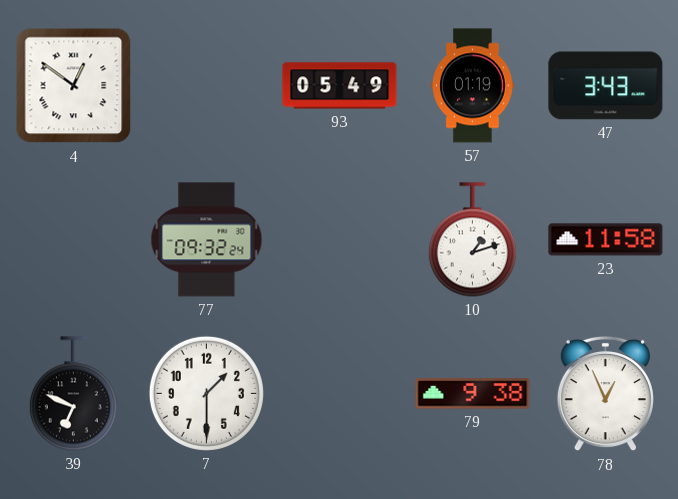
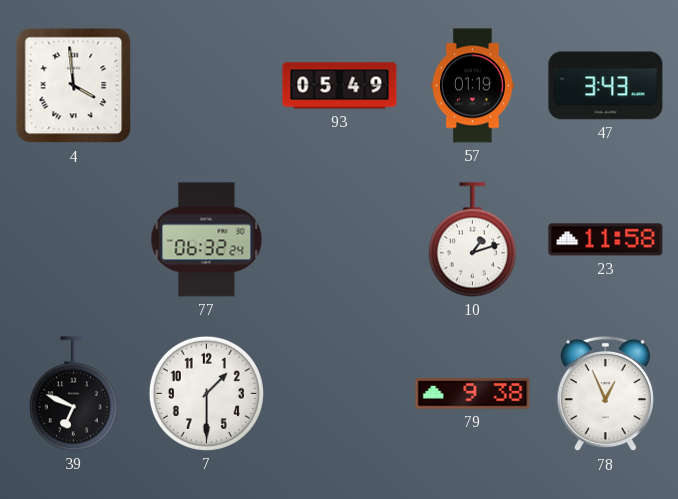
4: 12:51 -> 3:59 (74, 86)
77: 09:32 -> 06:32 (207, 240)
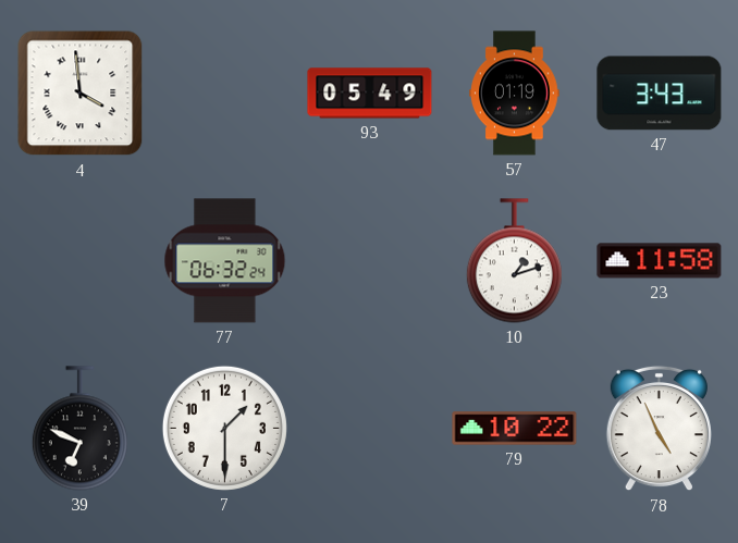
79: 9:38 -> 10:22 (515, 429)
78: 12:56 -> 4:56 (659, 429)
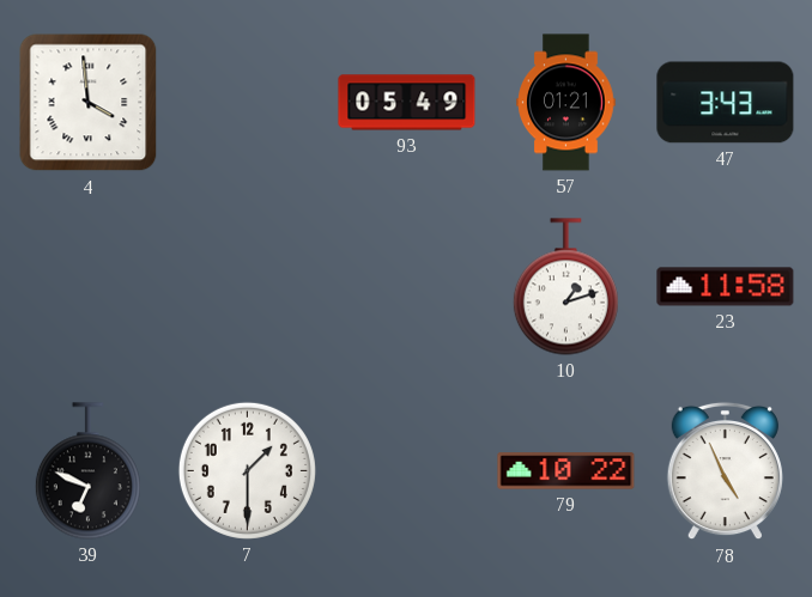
57: 01:19 -> 01:21 (566, 103)
77: 06:32 -> none (225, 261)
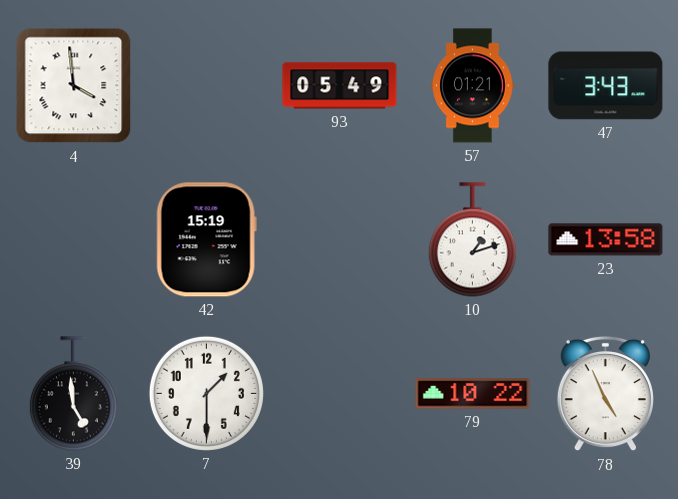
42: none -> 15:19 (206, 240)
23: 11:58 -> 13:58 (606, 240)
39: 6:49 -> 4:59 (73, 394)
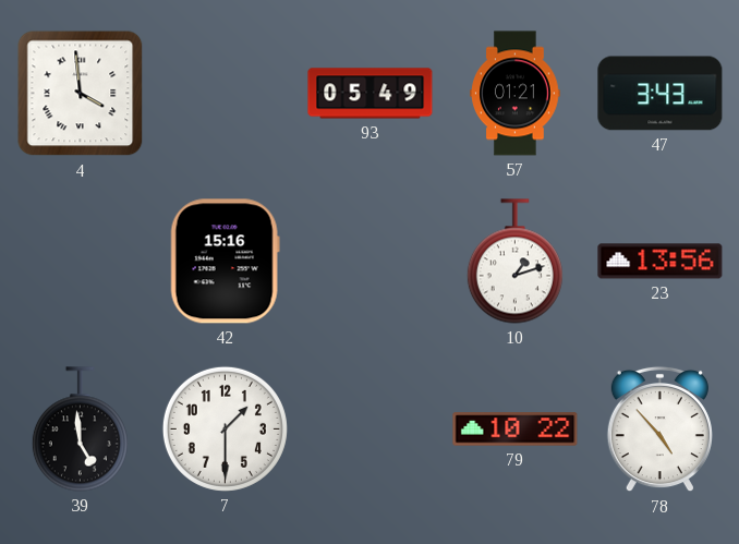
42: 15:19 -> 15:16 (225, 262)
23: 13:58 -> 13:56 (661, 262)
78: 4:56 -> 4:53 (659, 430)
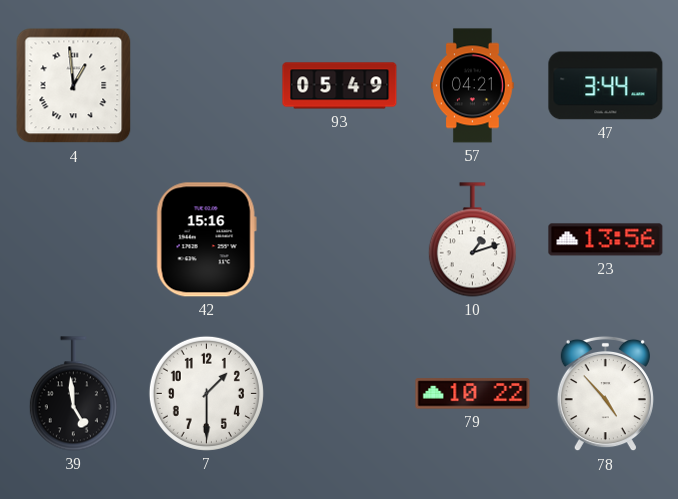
4: 3:59 -> 12:59 (74, 86)
57: 01:21 -> 04:21 (473, 86)
47: 3:43 -> 3:44 (606, 86)
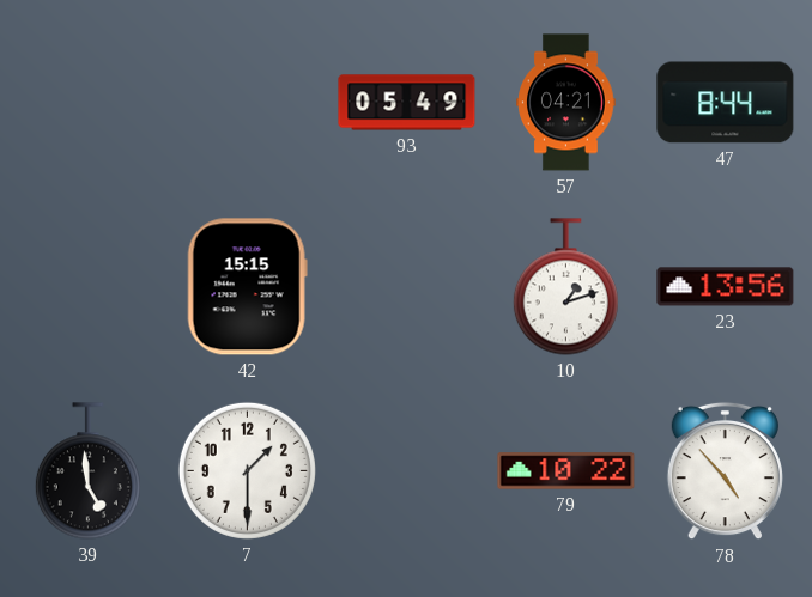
4: 12:59 -> none (74, 86)
47: 3:44 -> 8:44 (726, 103)
42: 15:16 -> 15:15 (247, 287)
